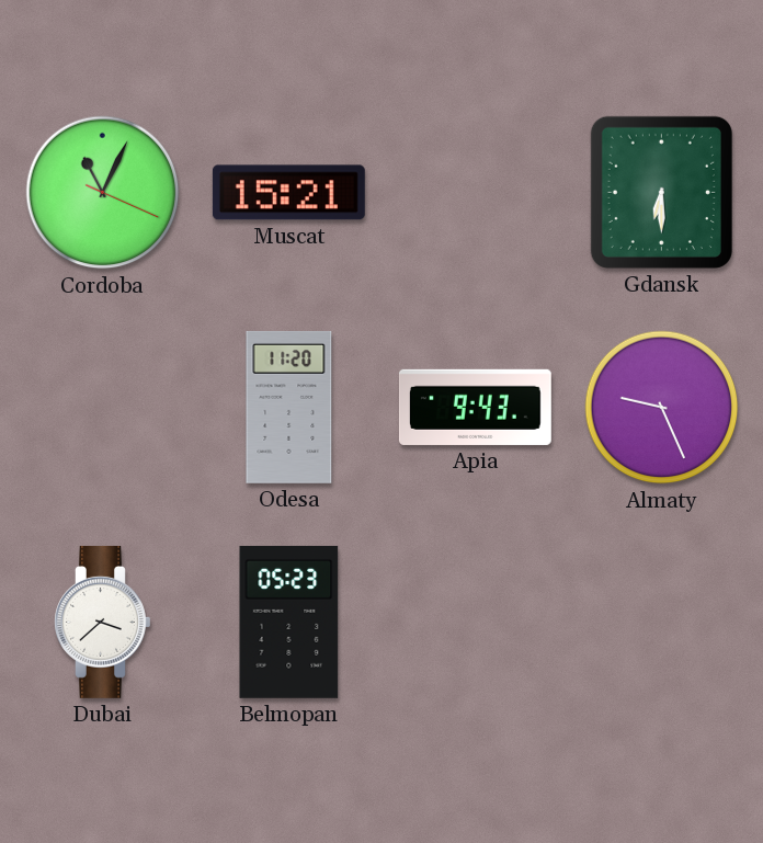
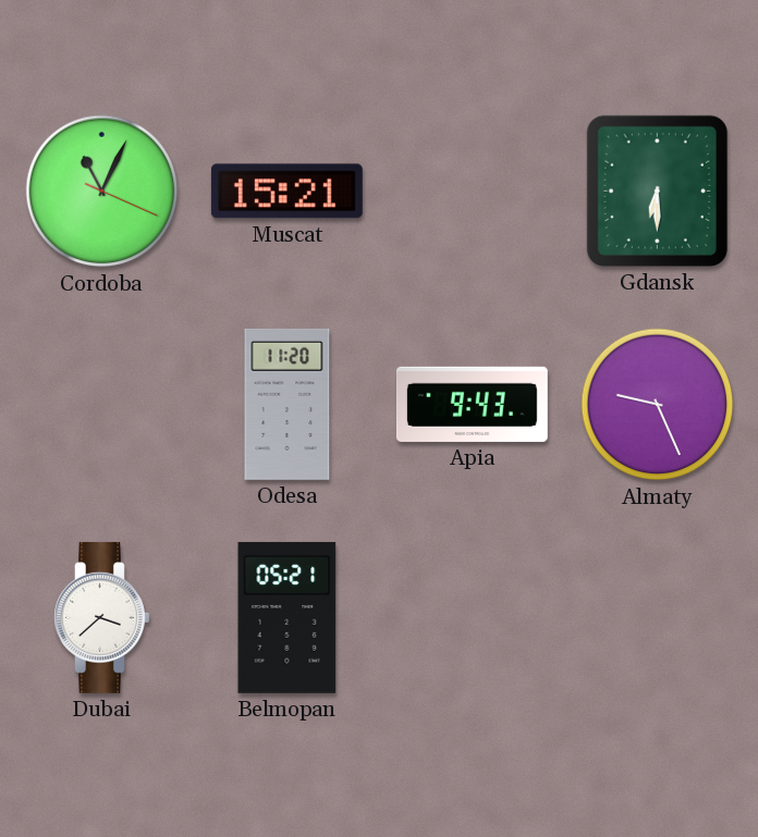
Belmopan: 05:23 -> 05:21 (288, 617)
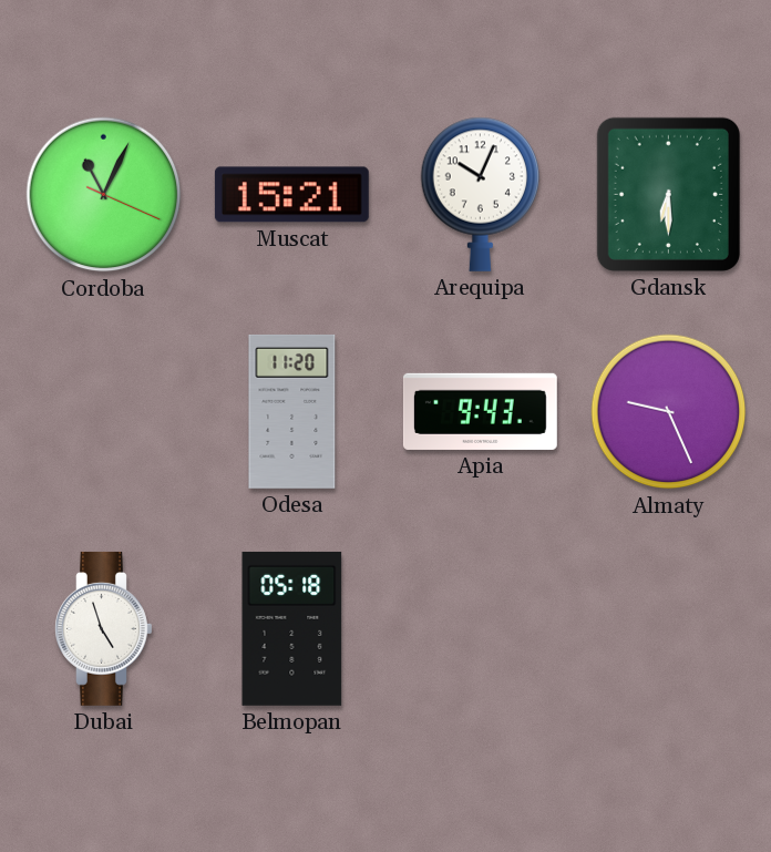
Arequipa: none -> 10:04 (481, 194)
Dubai: 3:38 -> 4:57 (104, 628)
Belmopan: 05:21 -> 05:18 (292, 628)
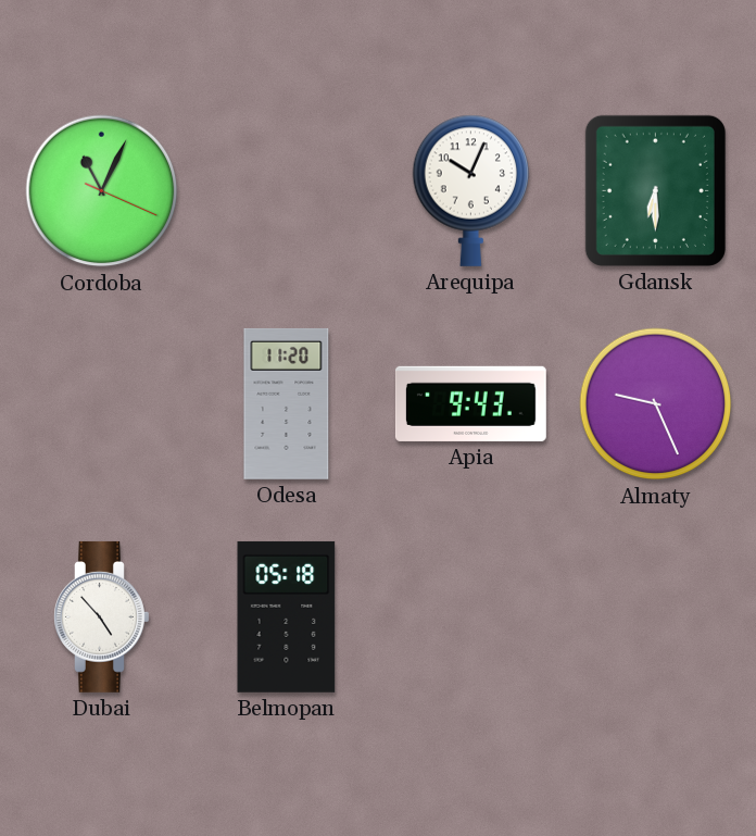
Muscat: 15:21 -> none (291, 195)
Dubai: 4:57 -> 4:53 (102, 616)
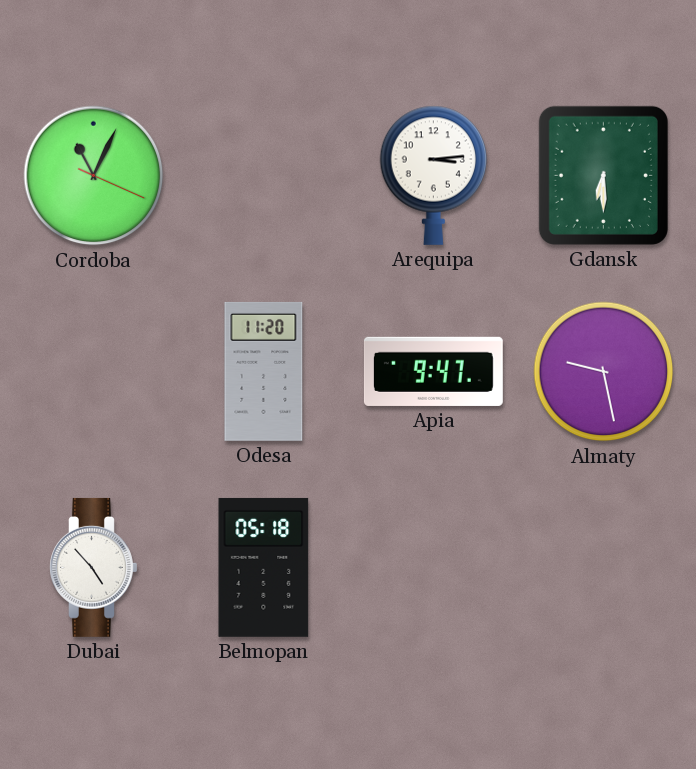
Arequipa: 10:04 -> 3:14 (434, 175)
Apia: 9:43 -> 9:47 (433, 371)
Almaty: 9:26 -> 9:28 (604, 372)
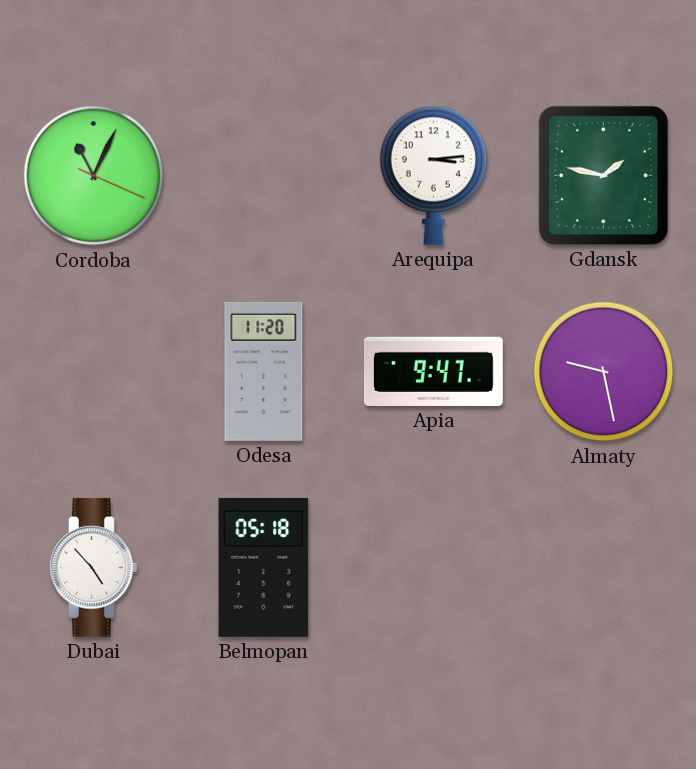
Gdansk: 6:30 -> 1:47 (603, 175)
